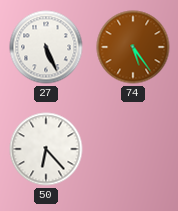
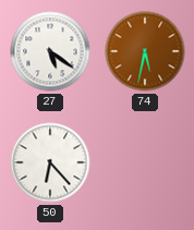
27: 5:26 -> 5:21 (50, 51)
74: 5:24 -> 5:32 (145, 51)
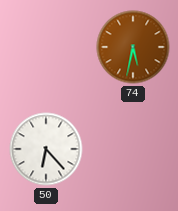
27: 5:21 -> none (50, 51)
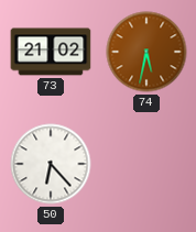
73: none -> 21:02 (51, 52)
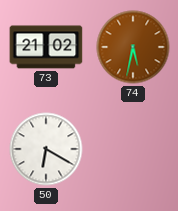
50: 6:23 -> 6:20 (46, 149)
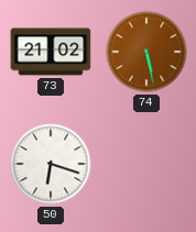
74: 5:32 -> 5:28 (146, 52)
50: 6:20 -> 6:18 (51, 164)
